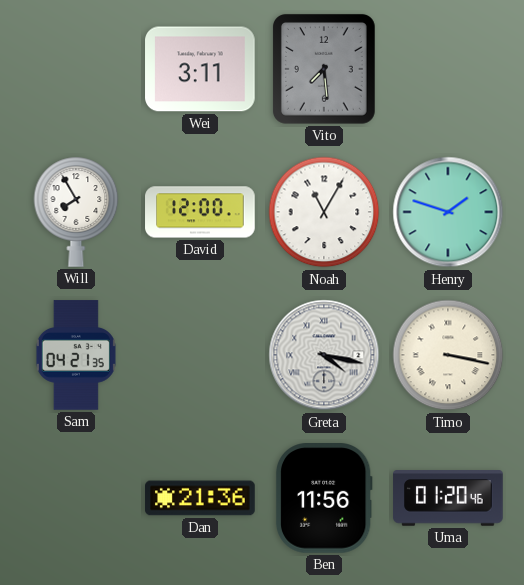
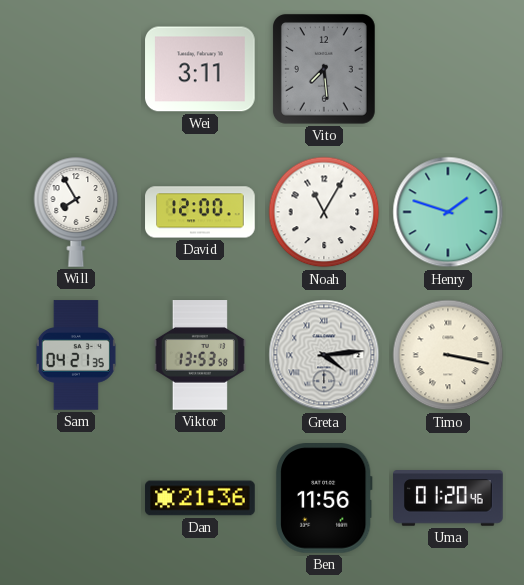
Viktor: none -> 13:53 (200, 355)
Greta: 4:17 -> 4:14 (324, 355)
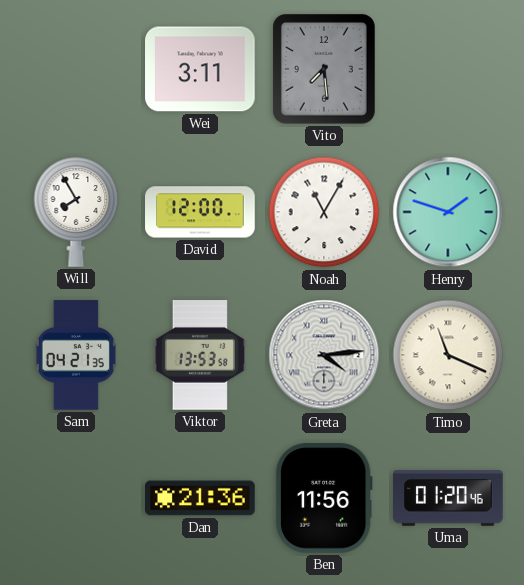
Timo: 3:17 -> 11:19 (448, 355)
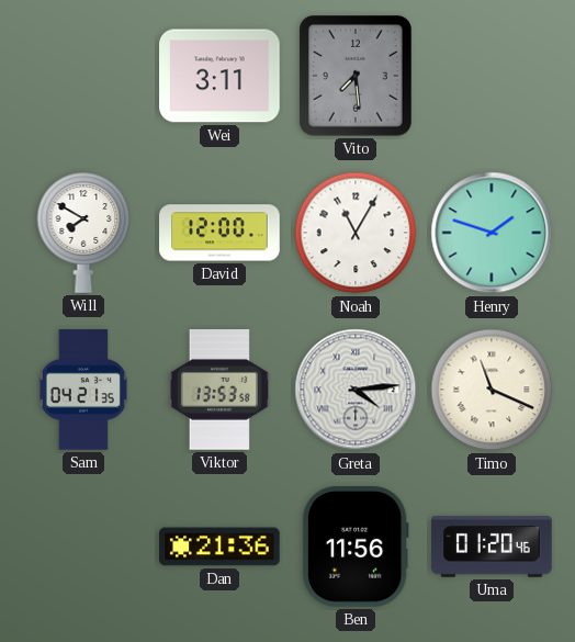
Will: 7:55 -> 7:50 (83, 233)
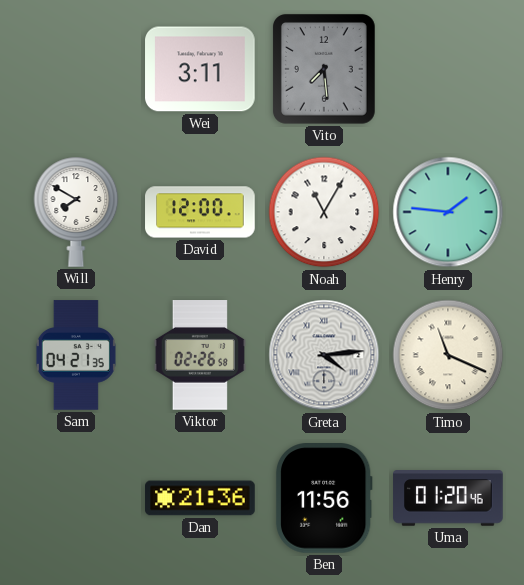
Henry: 1:48 -> 1:46 (448, 212)
Viktor: 13:53 -> 02:26 (200, 355)
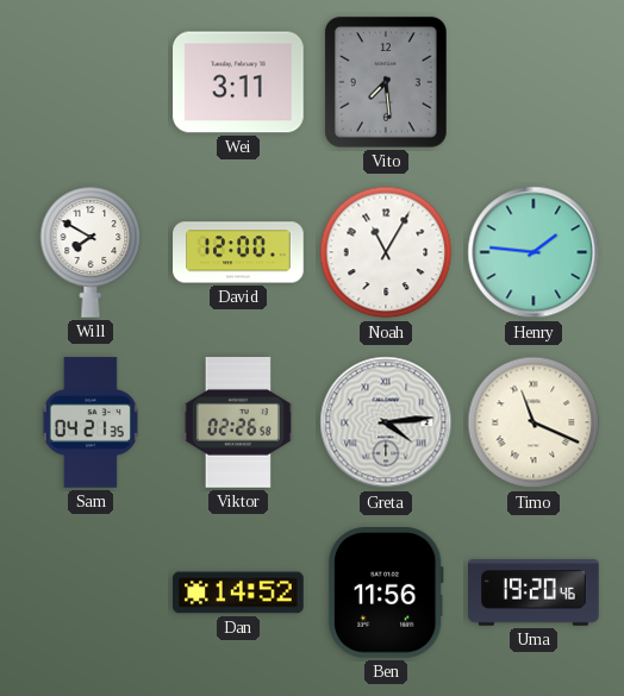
Dan: 21:36 -> 14:52 (238, 592)
Uma: 01:20 -> 19:20 (533, 592)
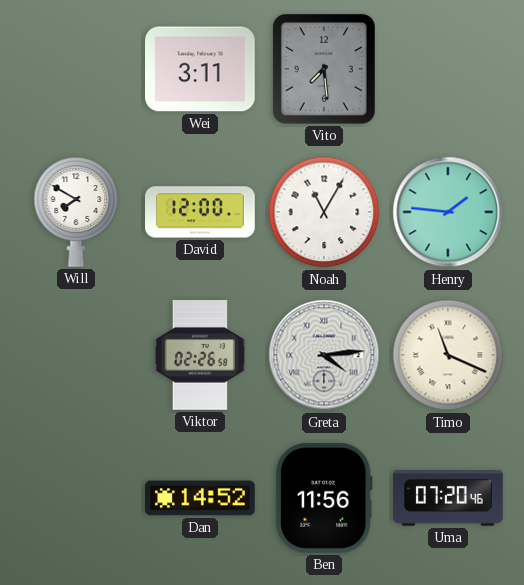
Sam: 04:21 -> none (91, 422)
Uma: 19:20 -> 07:20 (448, 498)
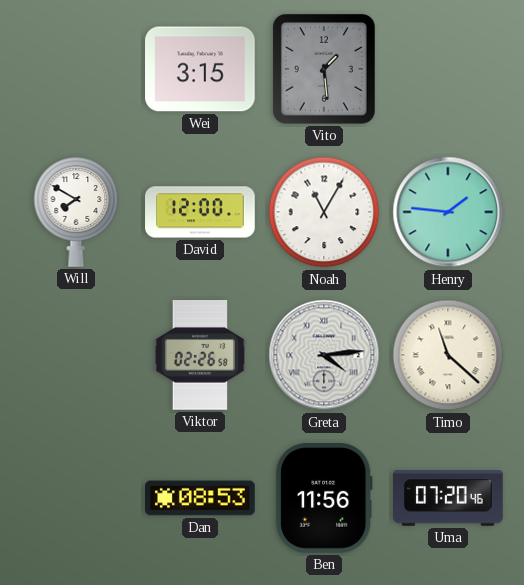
Wei: 3:11 -> 3:15 (200, 69)
Vito: 7:29 -> 1:29 (324, 69)
Timo: 11:19 -> 11:22 (448, 355)
Dan: 14:52 -> 08:53 (200, 498)
